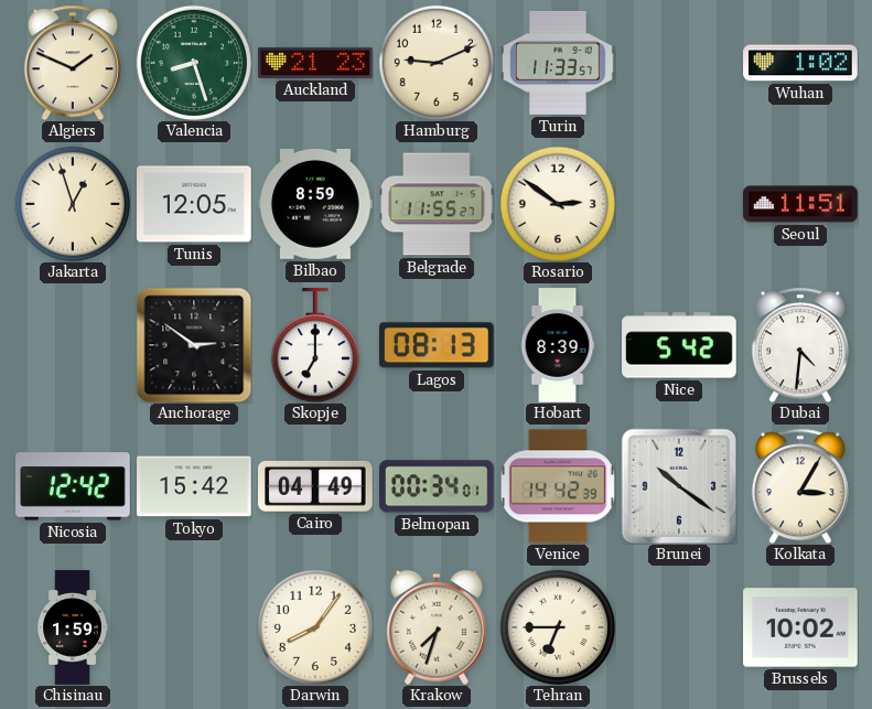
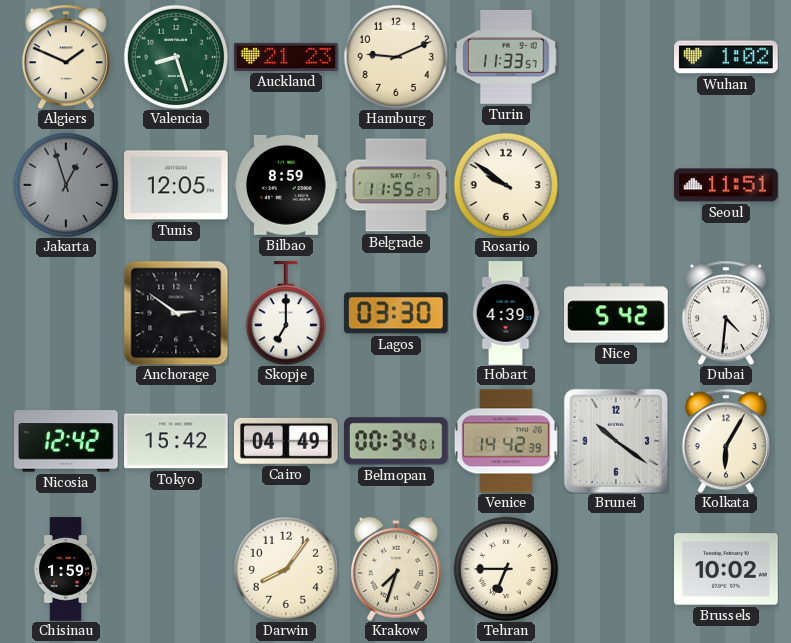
Jakarta dial: cream -> grey (66, 185)
Rosario: 2:51 -> 9:51 (506, 185)
Lagos: 08:13 -> 03:30 (396, 313)
Hobart: 8:39 -> 4:39 (506, 313)
Kolkata: 3:05 -> 6:05 (726, 441)
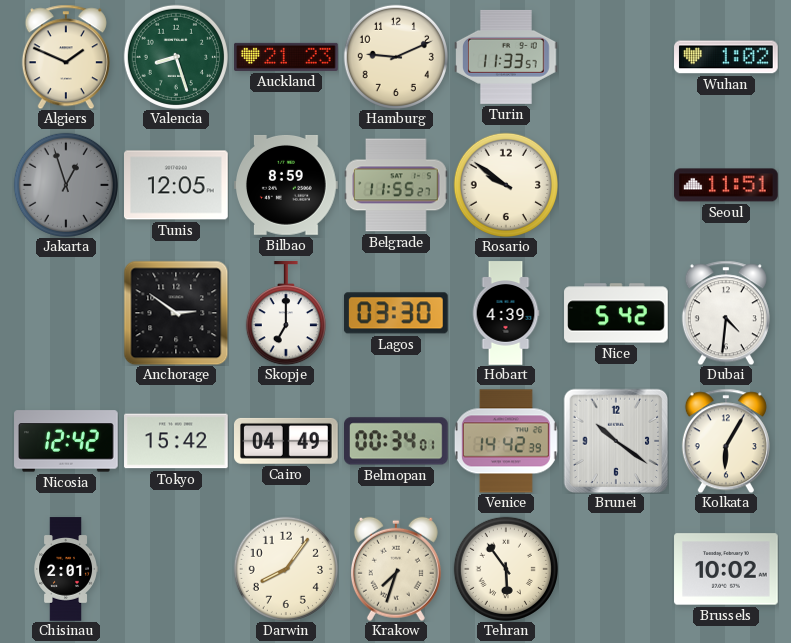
Chisinau: 1:59 -> 2:01 (66, 569)
Tehran: 6:45 -> 5:54 (506, 569)
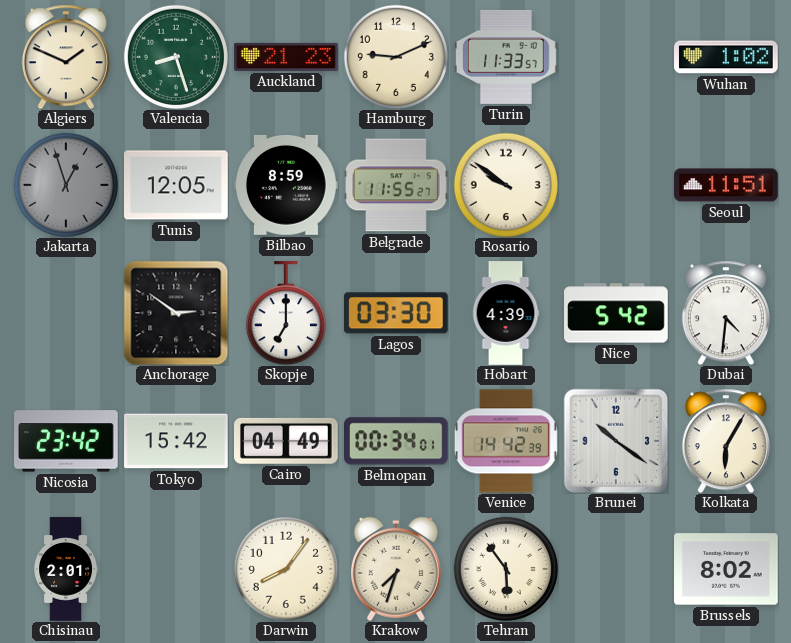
Nicosia: 12:42 -> 23:42 (66, 441)
Brussels: 10:02 -> 8:02 (726, 569)
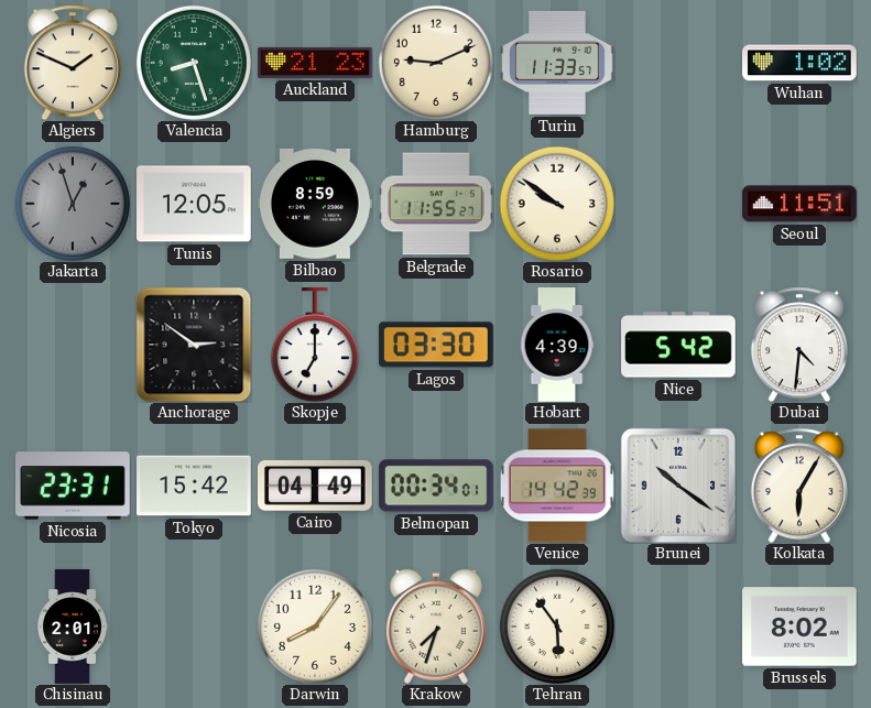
Nicosia: 23:42 -> 23:31 (73, 486)
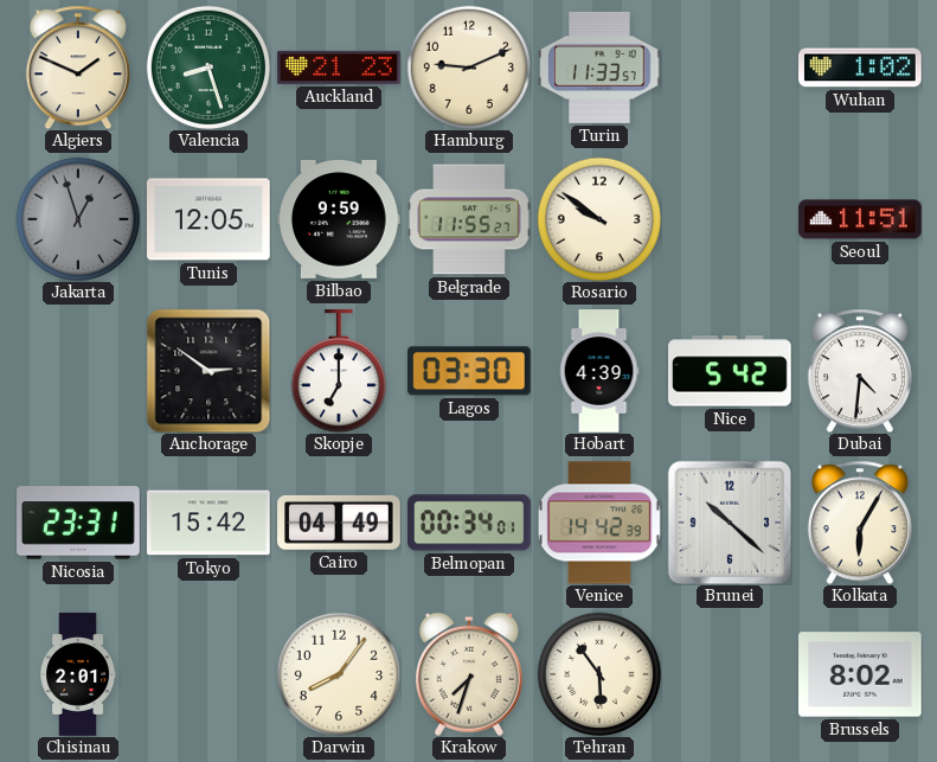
Bilbao: 8:59 -> 9:59 (340, 219)
Brunei: 10:21 -> 10:22 (730, 523)
